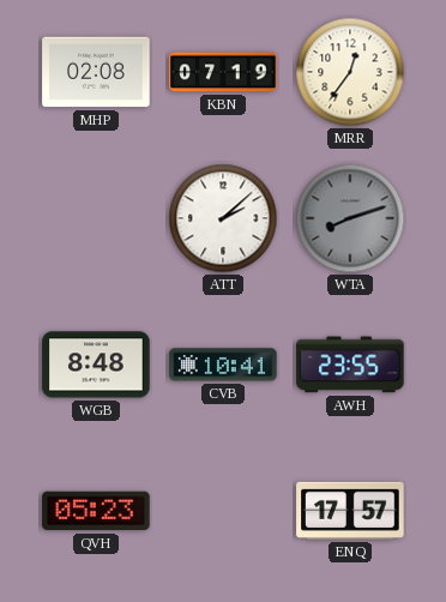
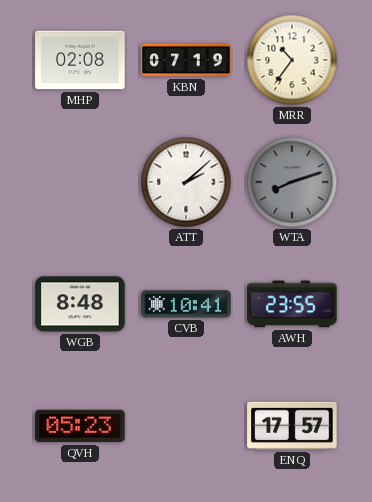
MRR: 12:36 -> 10:36 (292, 60)
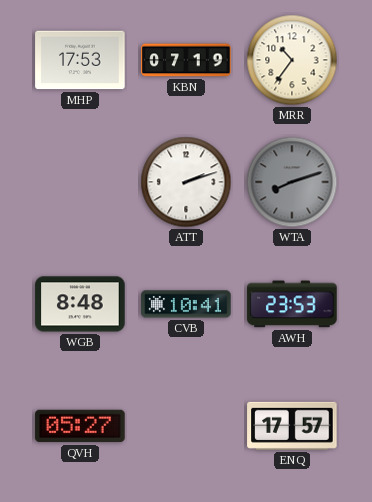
MHP: 02:08 -> 17:53 (80, 60)
ATT: 2:08 -> 2:12 (186, 182)
AWH: 23:55 -> 23:53 (292, 304)
QVH: 05:23 -> 05:27 (80, 426)
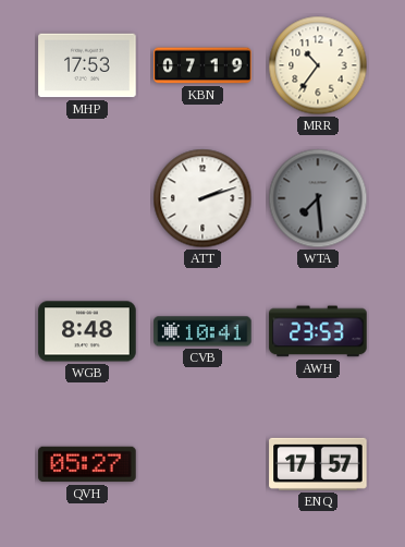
WTA: 8:12 -> 7:29 (318, 198)
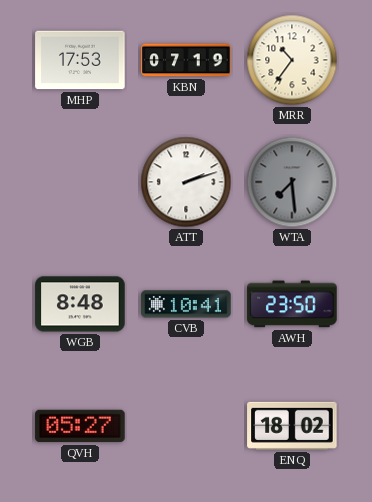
AWH: 23:53 -> 23:50 (292, 304)
ENQ: 17:57 -> 18:02 (292, 426)
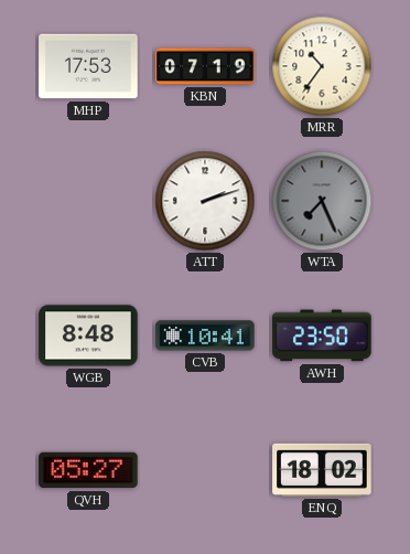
WTA: 7:29 -> 7:26 (322, 201)
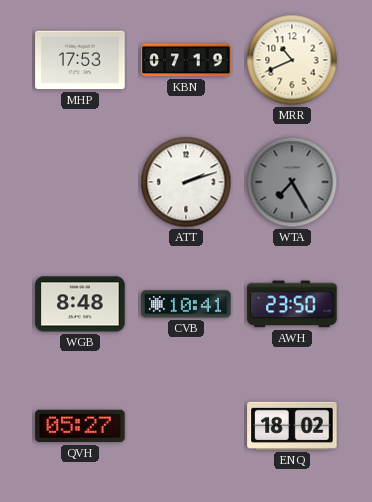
MRR: 10:36 -> 10:41 (292, 60)
WTA: 7:26 -> 7:25 (292, 182)
